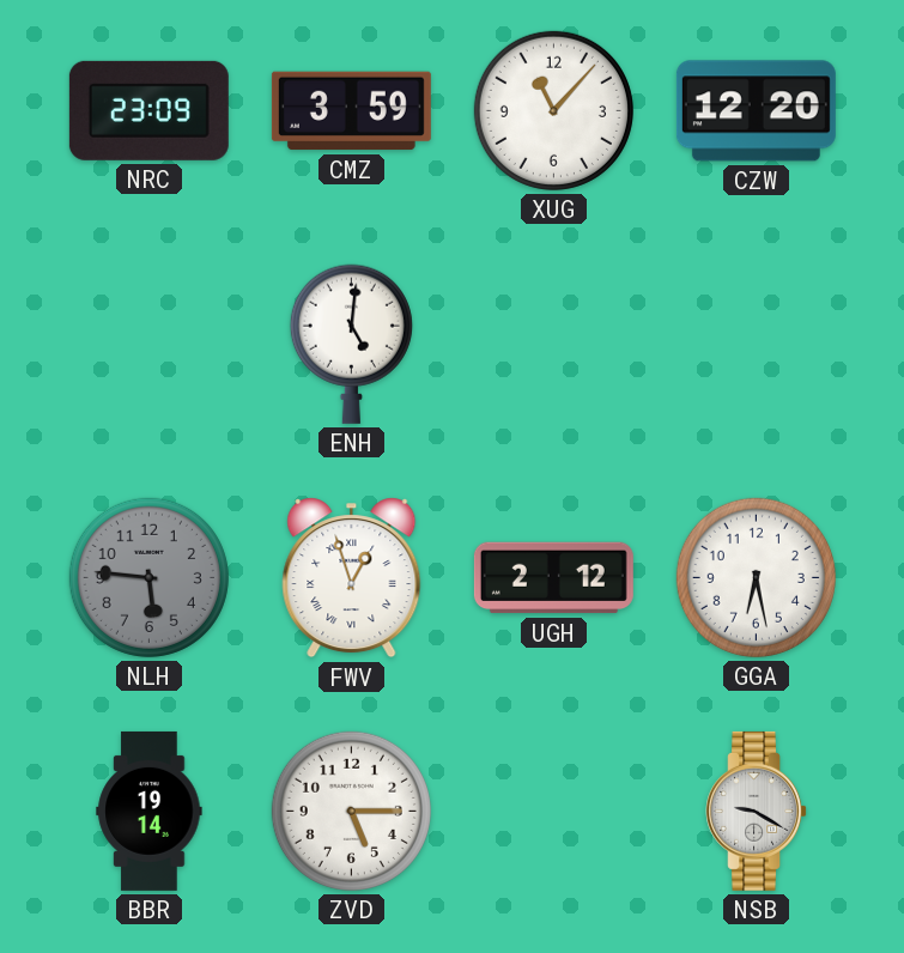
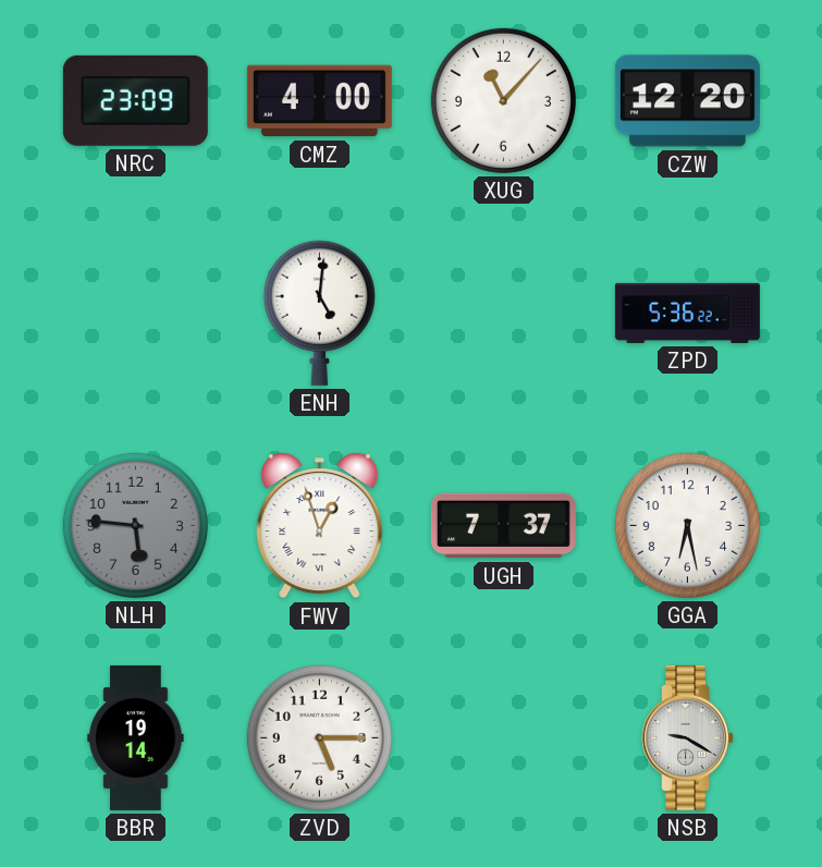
CMZ: 3:59 -> 4:00 (319, 101)
ZPD: none -> 5:36 (687, 313)
UGH: 2:12 -> 7:37 (503, 526)
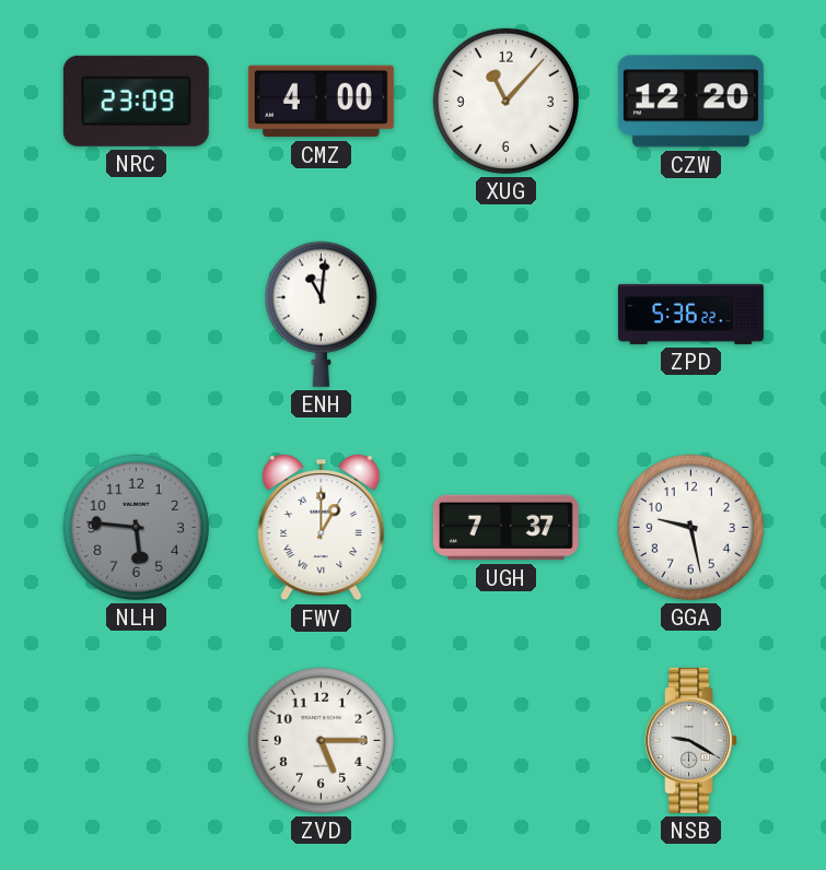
ENH: 5:01 -> 11:01 (321, 314)
FWV: 12:57 -> 1:00 (322, 528)
GGA: 6:28 -> 9:28 (690, 527)
BBR: 19:14 -> none (136, 737)
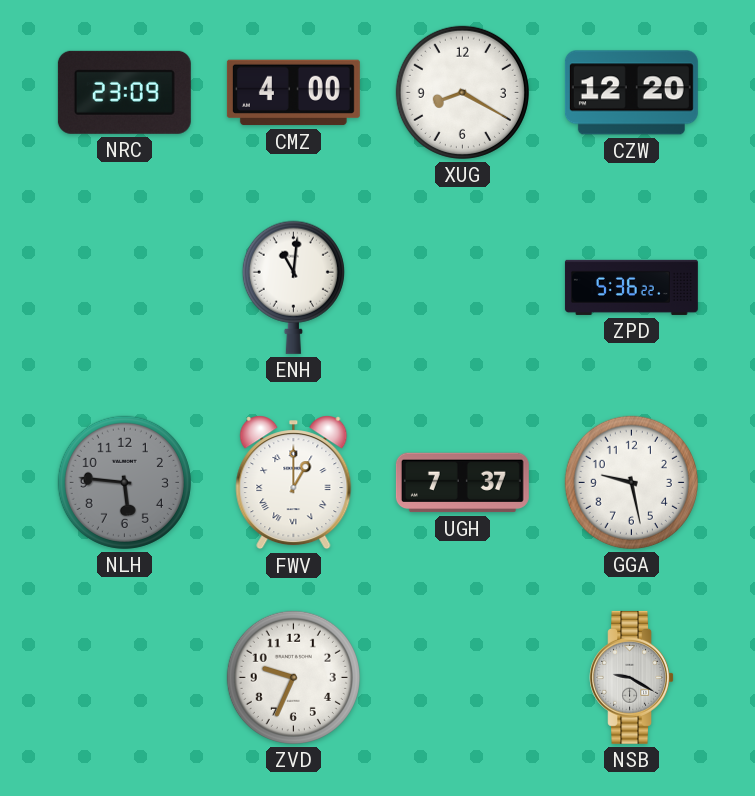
XUG: 11:07 -> 8:20 (462, 92)
ZVD: 5:15 -> 9:34 (293, 677)
